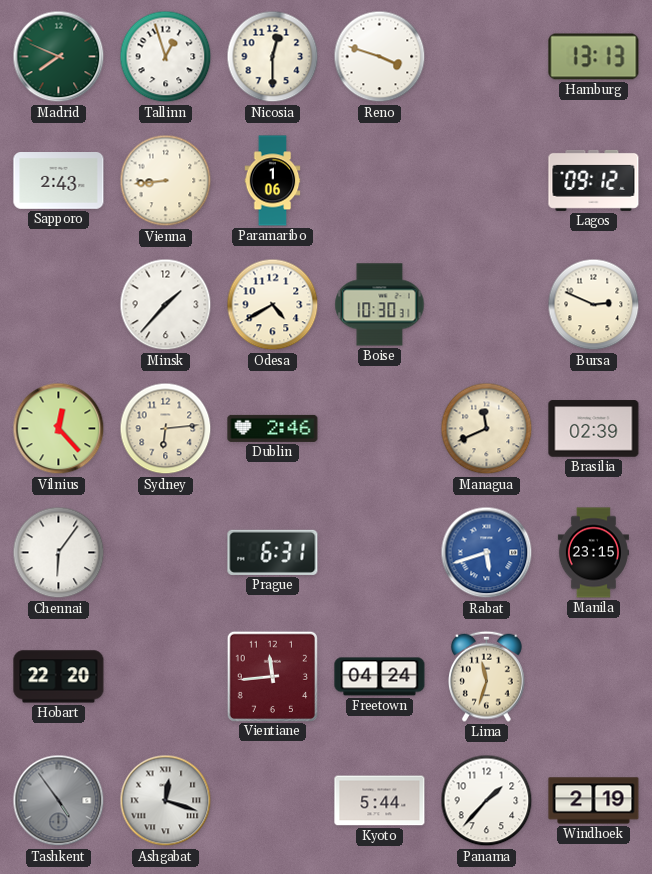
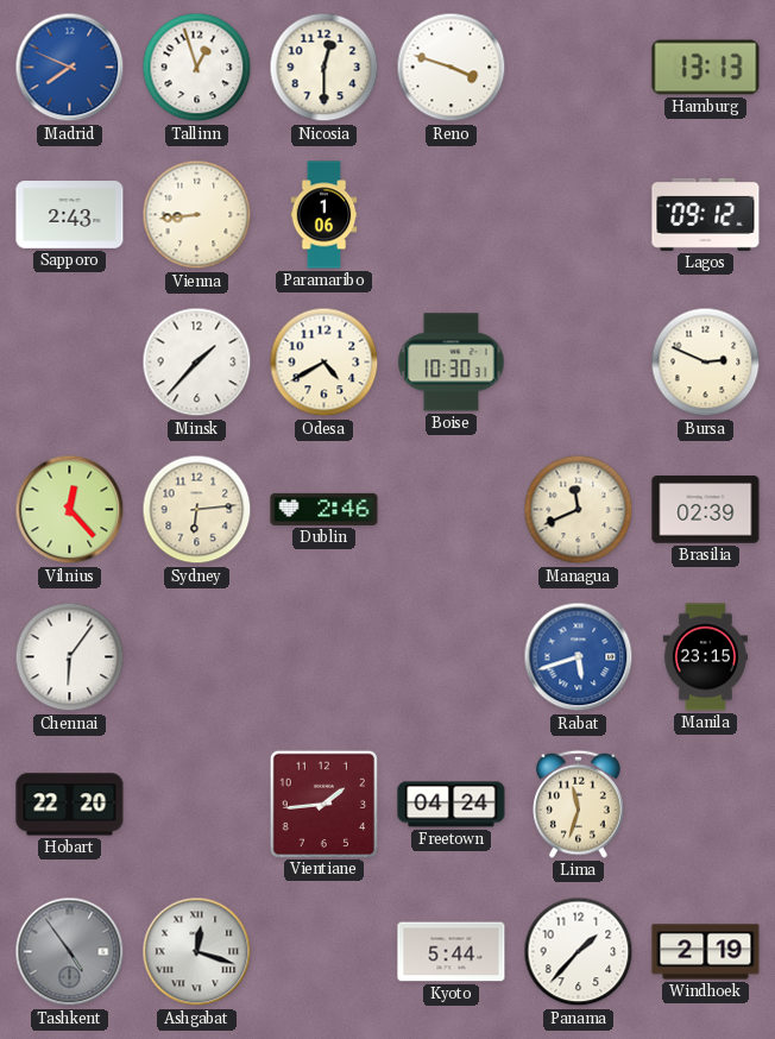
Madrid dial: green -> blue (70, 68)
Prague: 6:31 -> none (273, 552)
Vientiane: 11:44 -> 1:44 (323, 804)
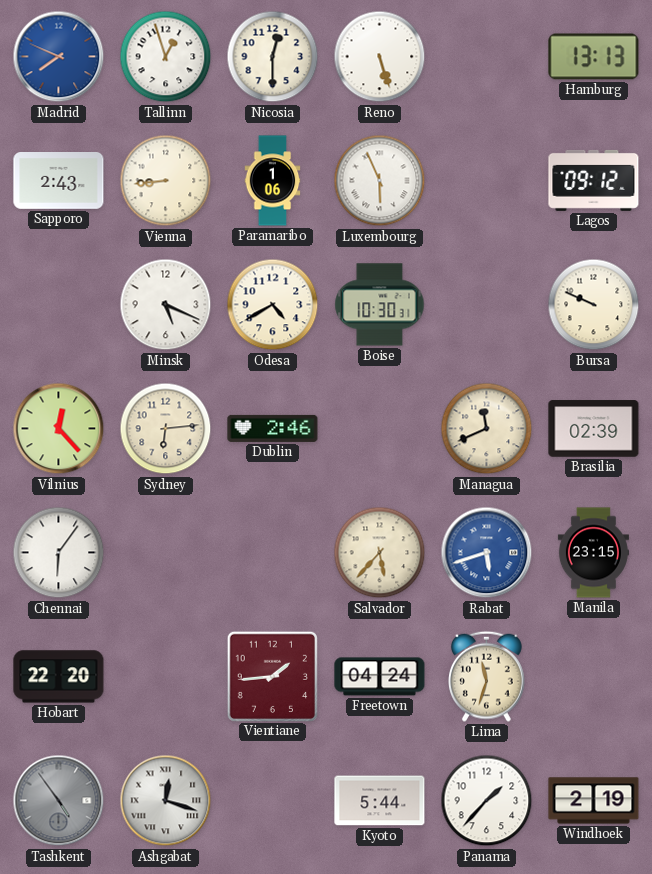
Reno: 3:48 -> 5:27 (380, 57)
Luxembourg: none -> 5:56 (380, 181)
Minsk: 1:37 -> 5:19 (166, 305)
Bursa: 2:49 -> 9:49 (594, 305)
Salvador: none -> 5:37 (380, 553)
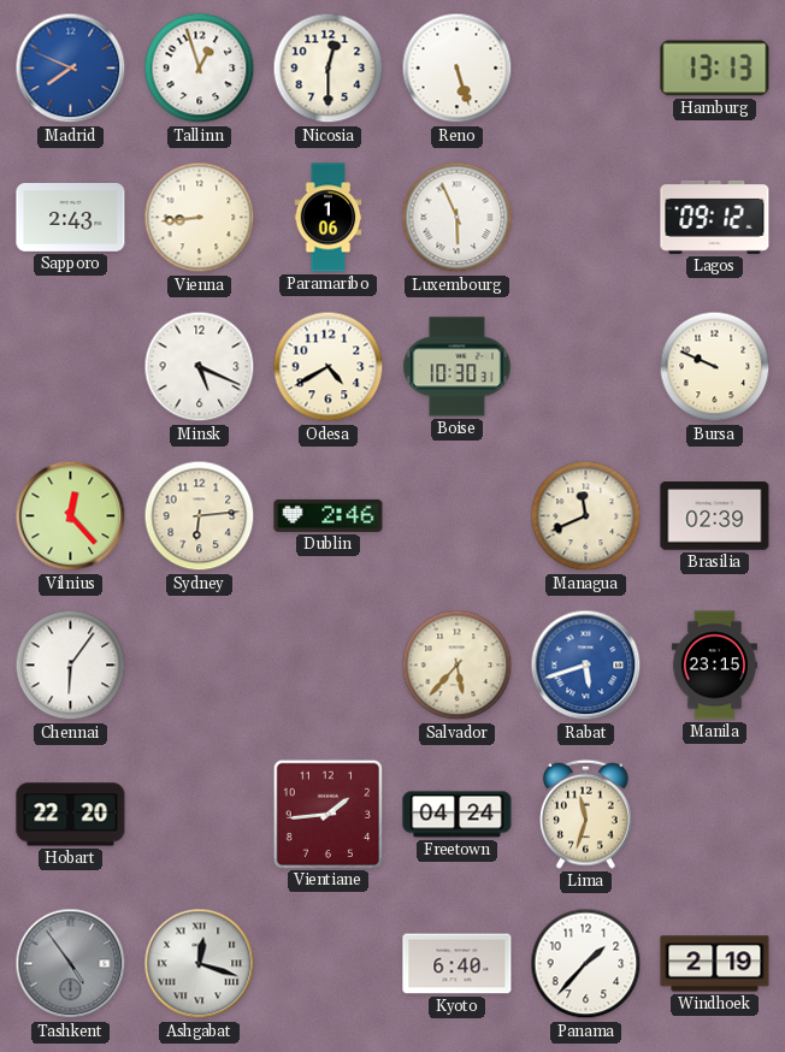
Kyoto: 5:44 -> 6:40 (458, 964)
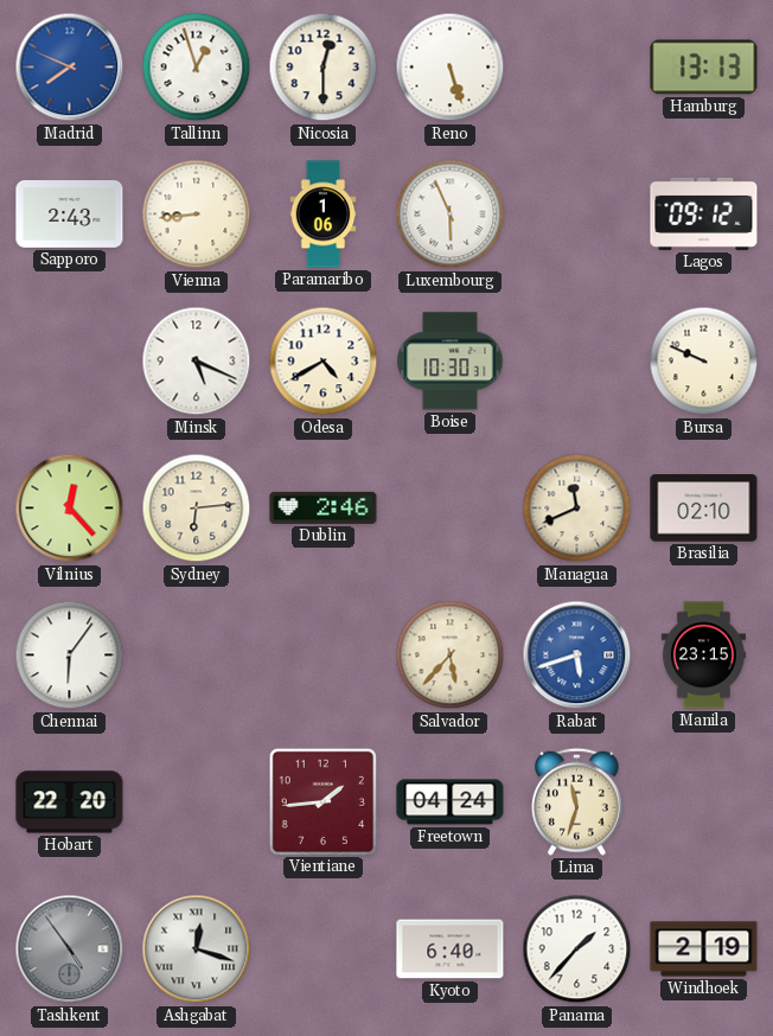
Brasilia: 02:39 -> 02:10 (704, 509)
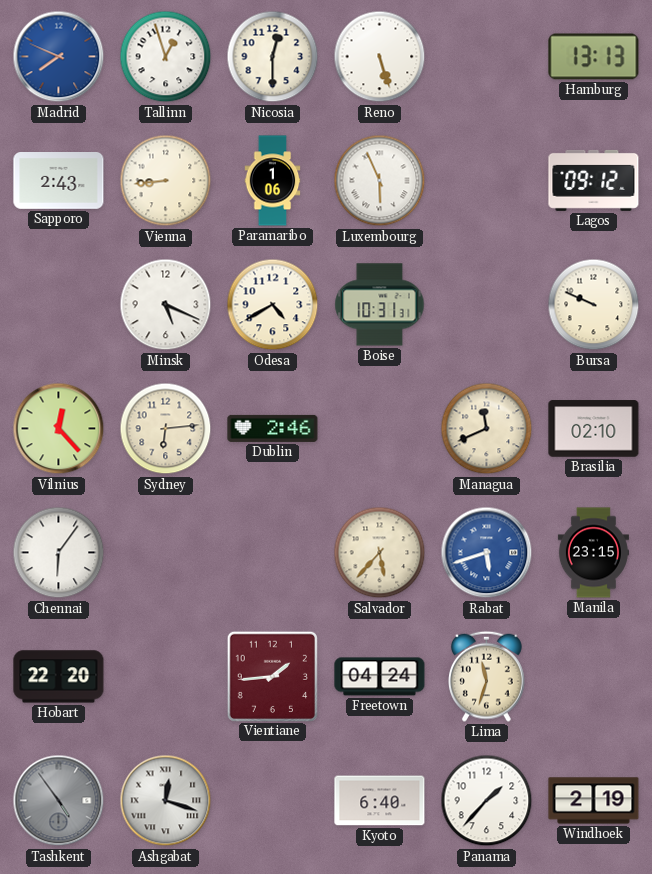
Boise: 10:30 -> 10:31 (380, 305)
